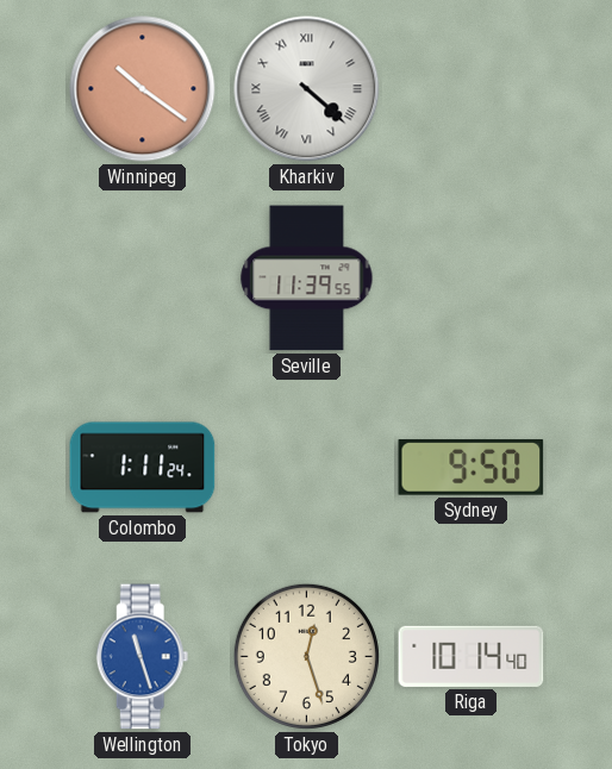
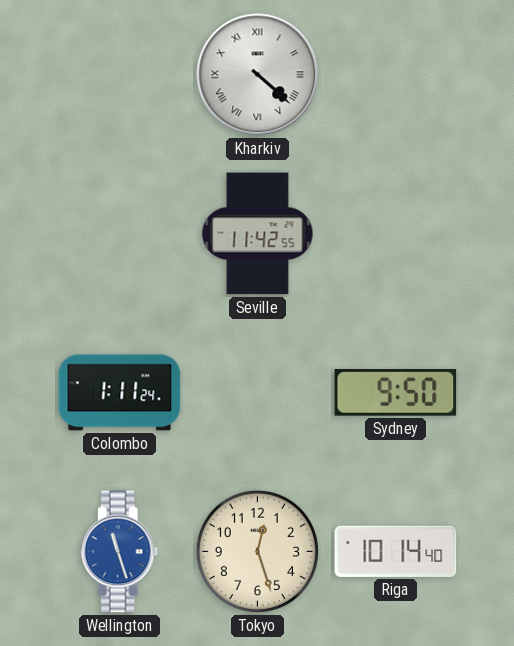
Winnipeg: 10:21 -> none (143, 89)
Seville: 11:39 -> 11:42 (258, 234)
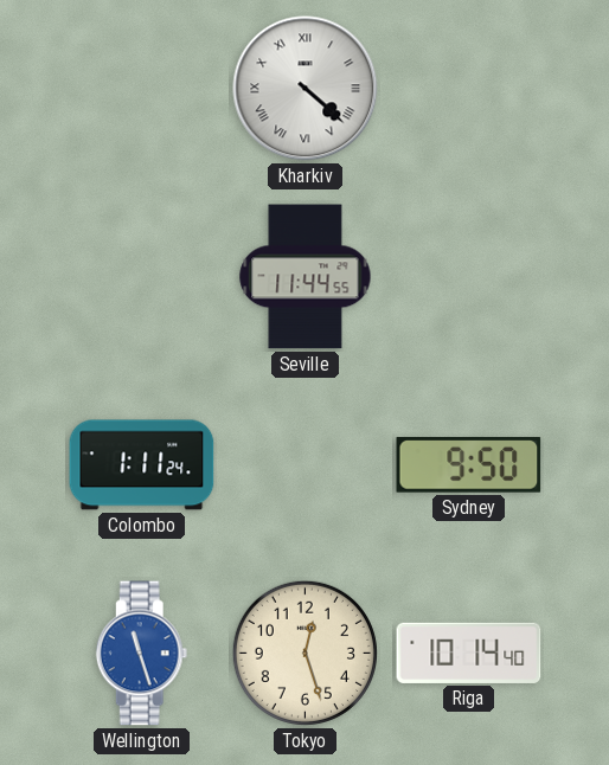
Seville: 11:42 -> 11:44 (306, 277)
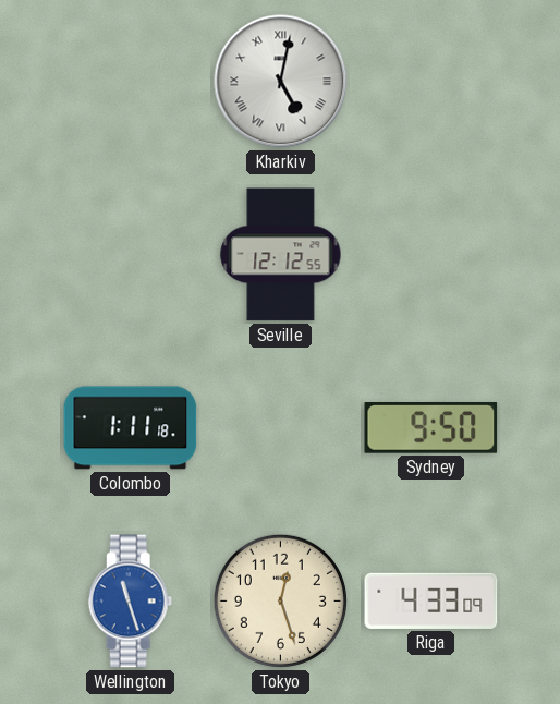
Kharkiv: 4:22 -> 5:02 (281, 82)
Seville: 11:44 -> 12:12 (281, 255)
Colombo: 1:11:24 -> 1:11:18 (131, 428)
Riga: 10:14 -> 4:33 (431, 600)
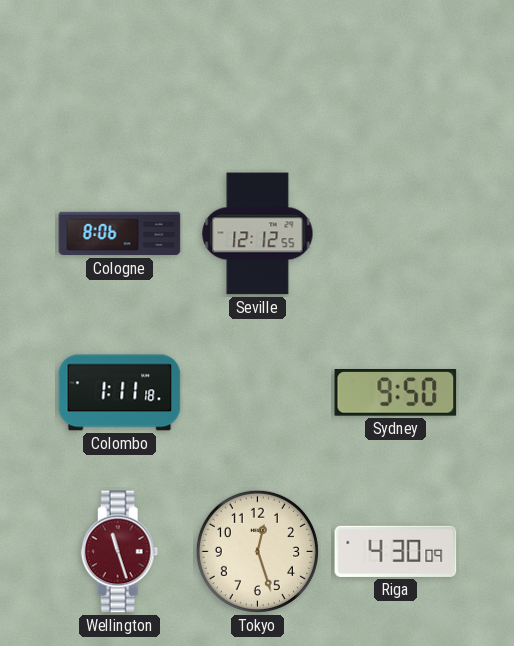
Kharkiv: 5:02 -> none (281, 82)
Cologne: none -> 8:06 (120, 234)
Wellington dial: blue -> burgundy (120, 552)
Riga: 4:33 -> 4:30 (396, 551)
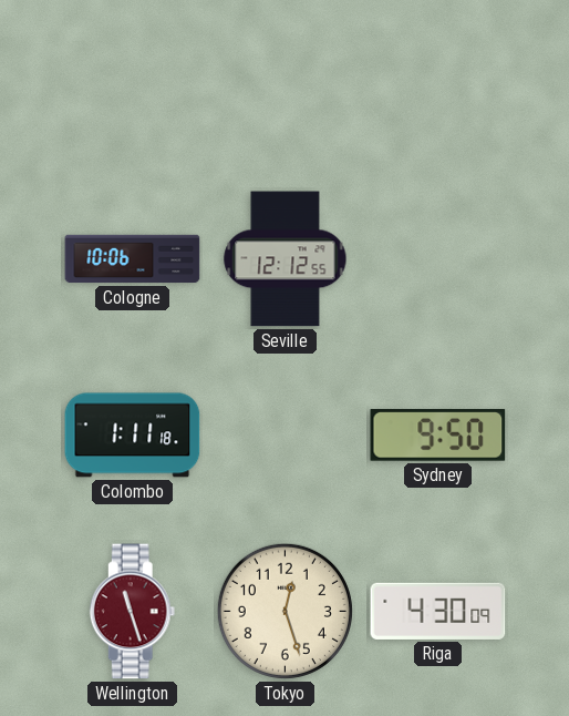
Cologne: 8:06 -> 10:06 (133, 259)
